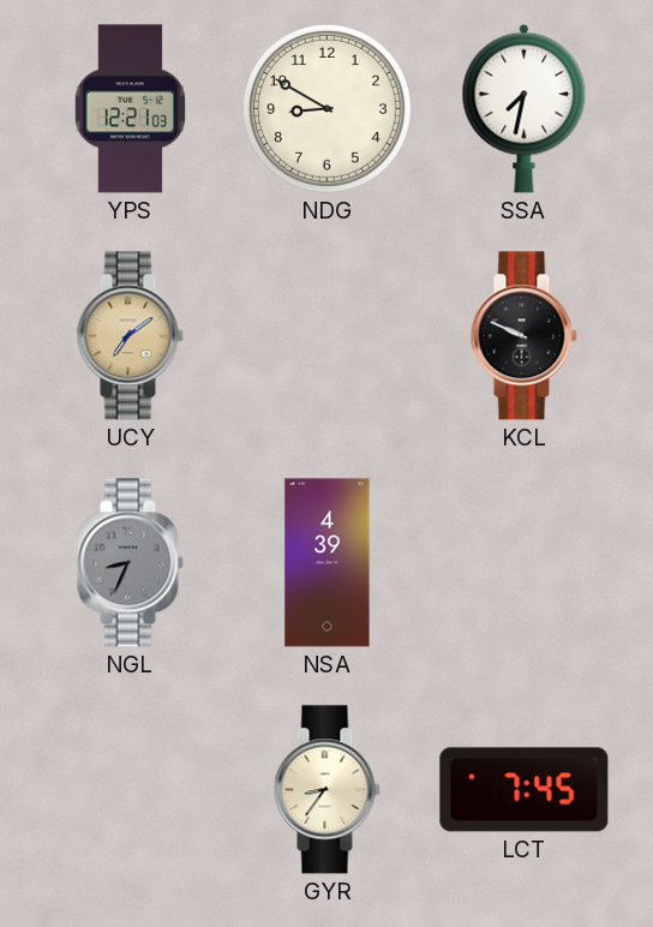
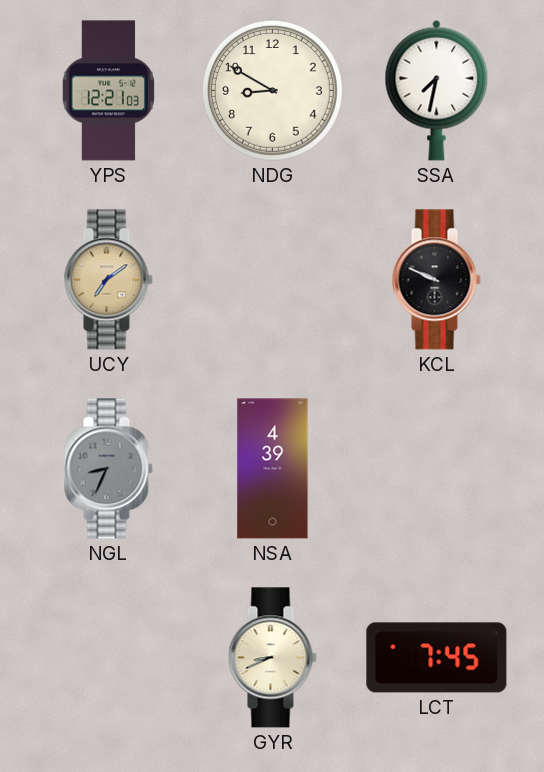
GYR: 8:36 -> 8:41 (272, 658)
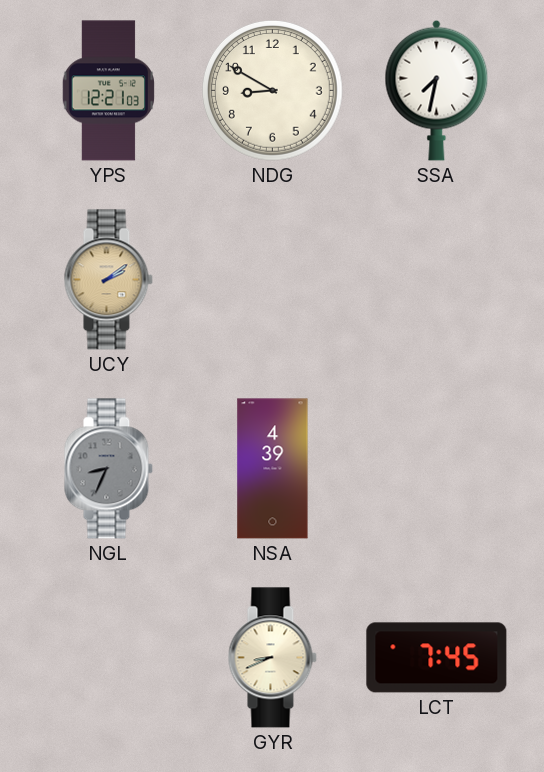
UCY: 7:09 -> 2:09 (108, 280)
KCL: 9:49 -> none (436, 280)
